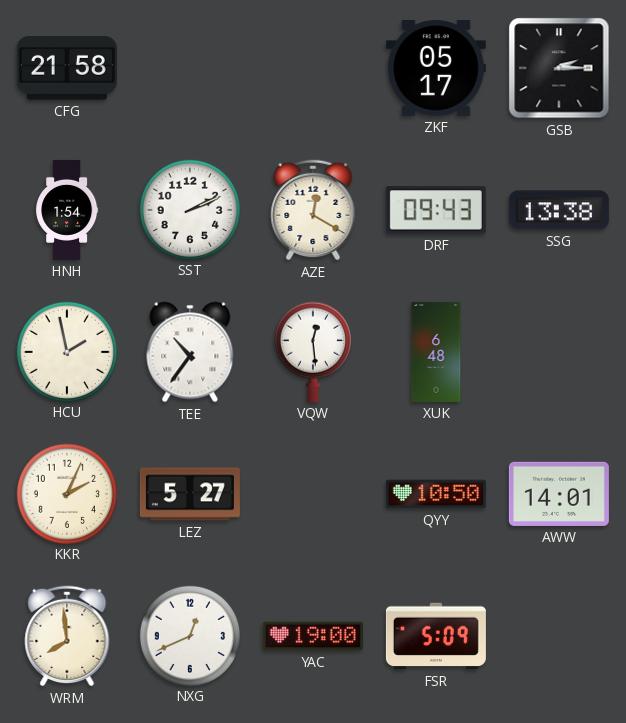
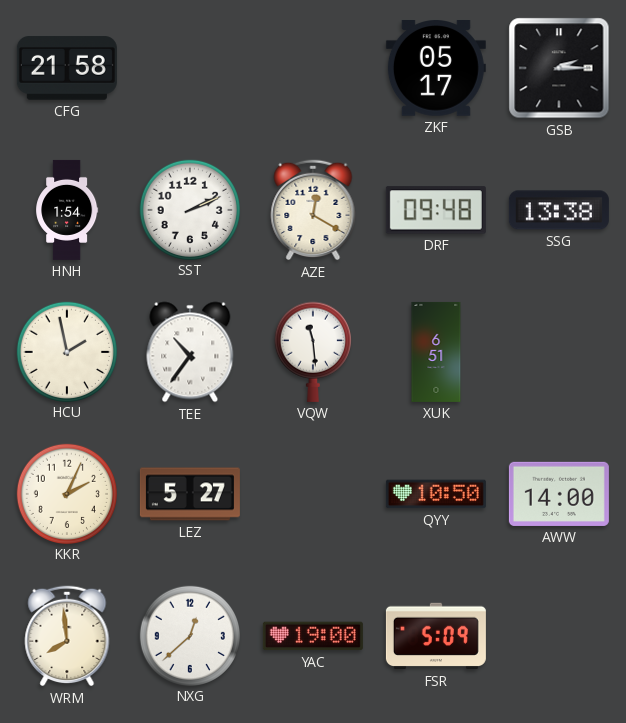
DRF: 09:43 -> 09:48 (436, 210)
VQW: 12:29 -> 11:29 (313, 352)
XUK: 6:48 -> 6:51 (436, 352)
AWW: 14:01 -> 14:00 (559, 494)
NXG: 12:41 -> 12:38 (189, 635)
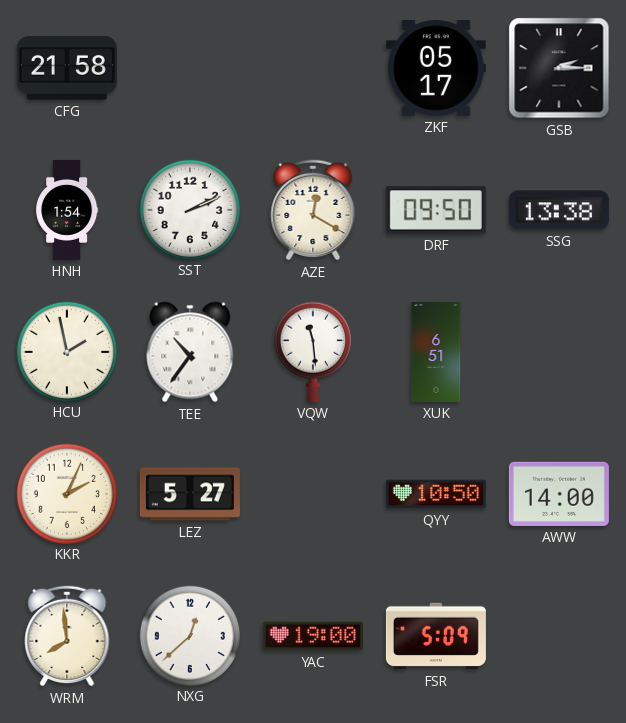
DRF: 09:48 -> 09:50 (436, 210)
